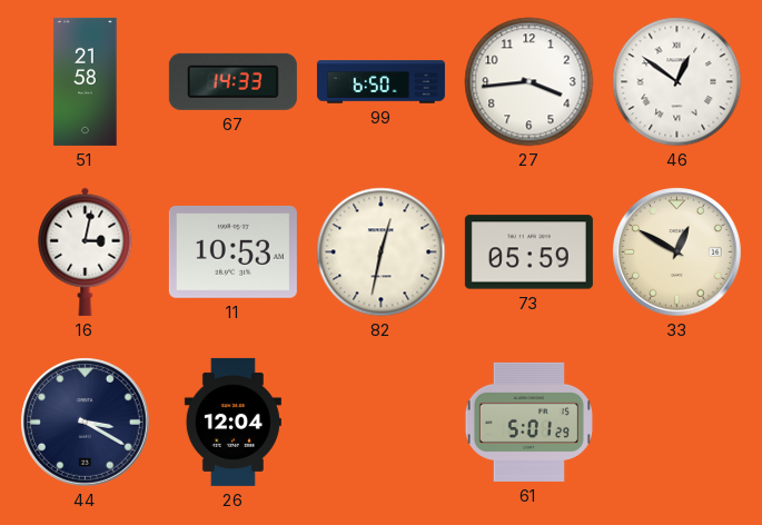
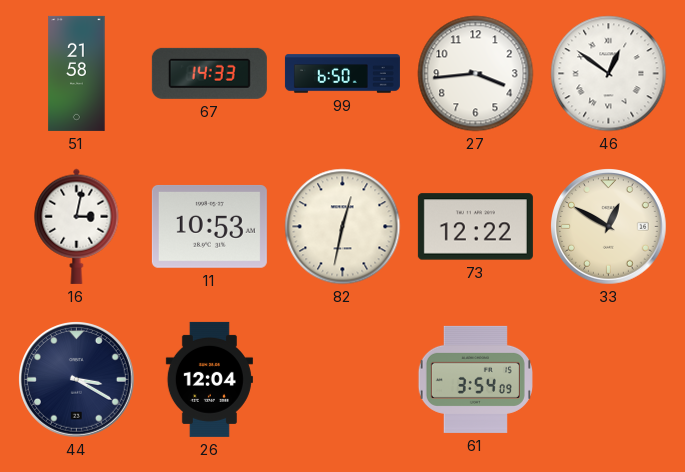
73: 05:59 -> 12:22 (475, 227)
61: 5:01 -> 3:54 (475, 379)
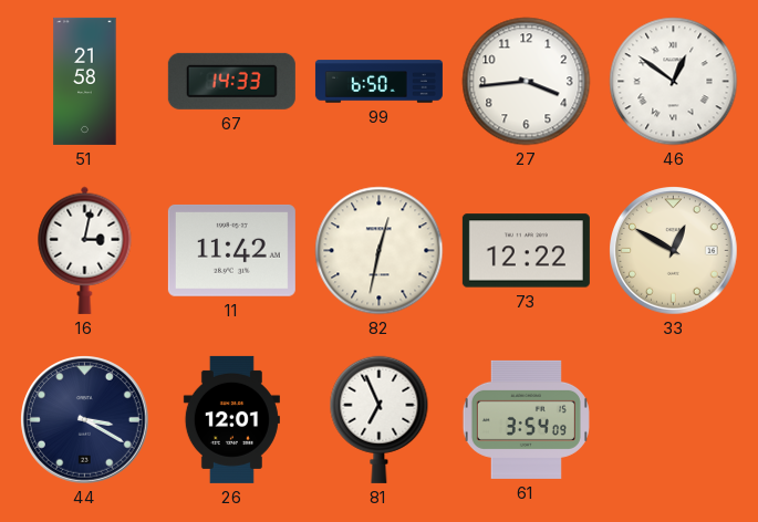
11: 10:53 -> 11:42 (231, 250)
26: 12:04 -> 12:01 (231, 419)
81: none -> 6:56 (380, 419)
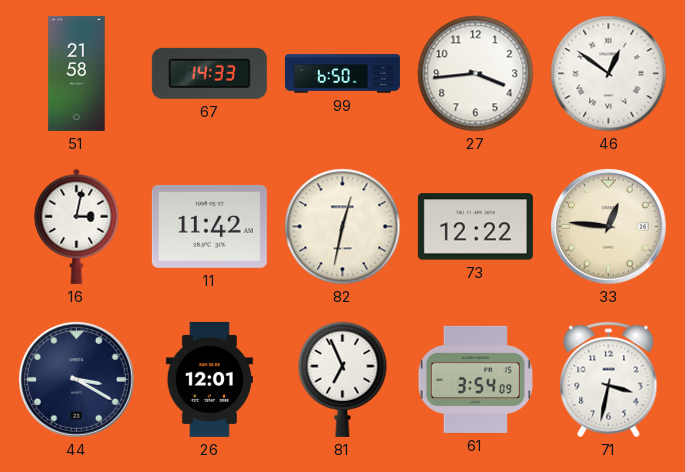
33: 12:50 -> 12:46 (609, 227)
71: none -> 3:32 (609, 380)
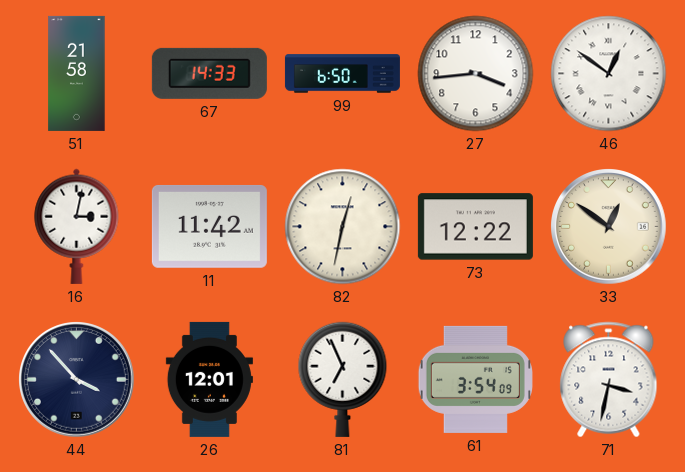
33: 12:46 -> 12:51 (609, 227)
44: 3:20 -> 3:53 (77, 380)
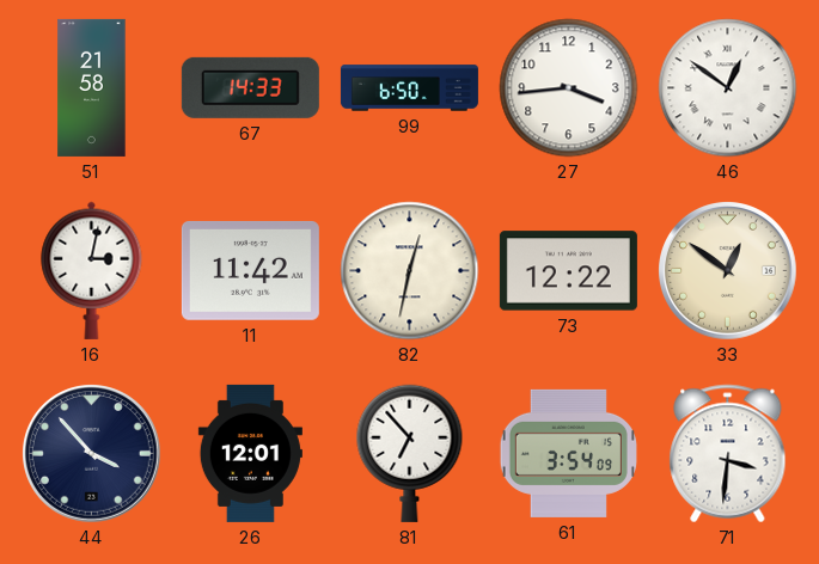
81: 6:56 -> 6:53 (410, 453)
71: 3:32 -> 3:31 (728, 454)
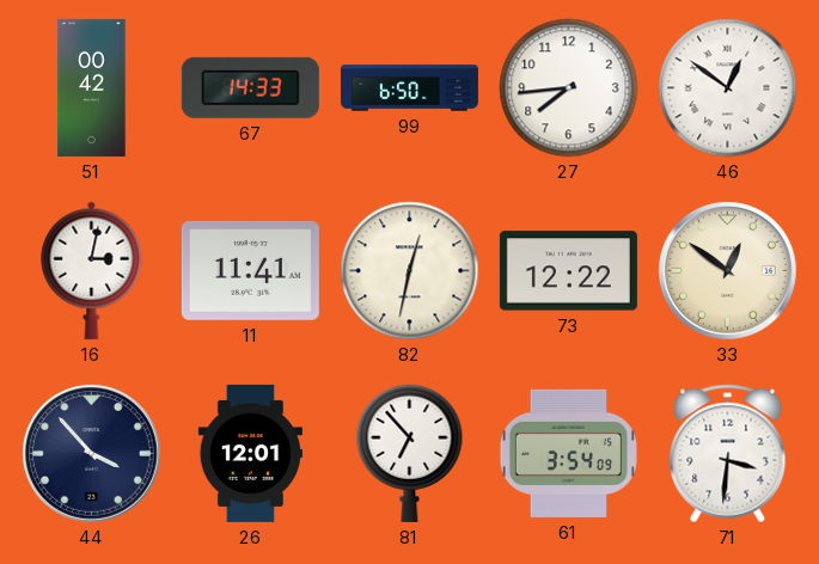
51: 21:58 -> 00:42 (92, 87)
27: 3:44 -> 7:44 (569, 88)
11: 11:42 -> 11:41 (250, 270)
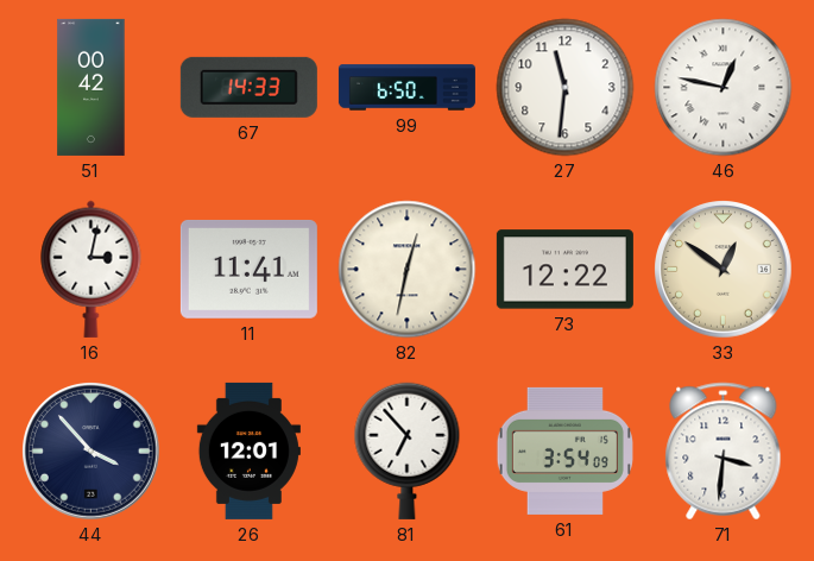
27: 7:44 -> 11:31 (566, 88)
46: 12:51 -> 12:47 (724, 88)
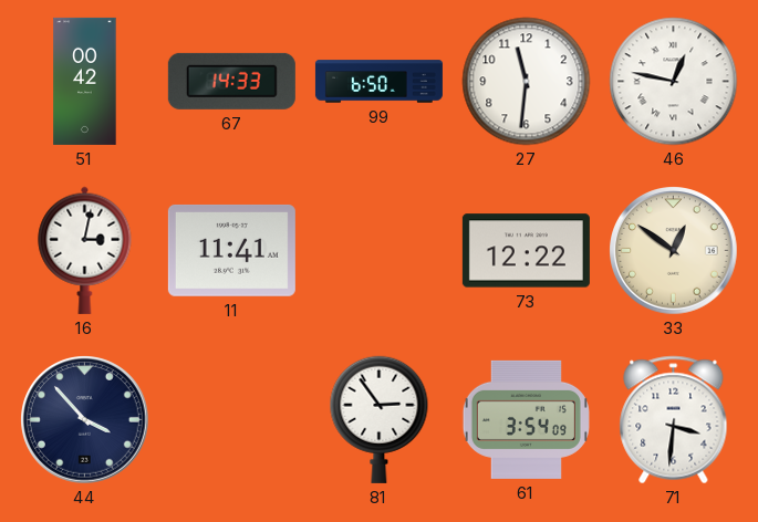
82: 12:32 -> none (408, 270)
26: 12:01 -> none (248, 450)
81: 6:53 -> 2:54 (380, 419)
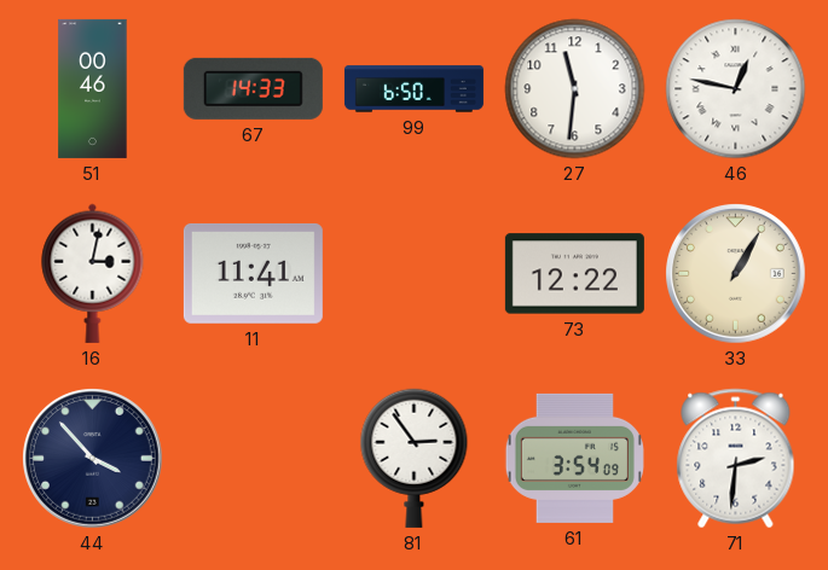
51: 00:42 -> 00:46 (93, 88)
33: 12:51 -> 1:05 (736, 274)
71: 3:31 -> 2:31 (736, 459)
